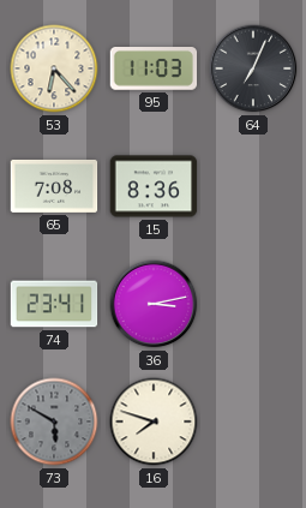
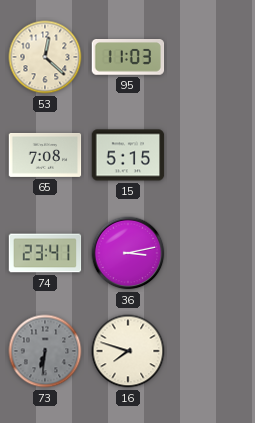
53: 6:23 -> 12:22 (45, 57)
64: 7:04 -> none (253, 68)
15: 8:36 -> 5:15 (128, 155)
73: 5:50 -> 6:31 (45, 351)
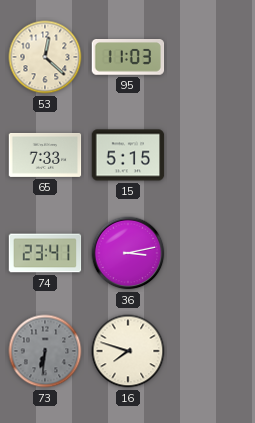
65: 7:08 -> 7:33 (45, 155)
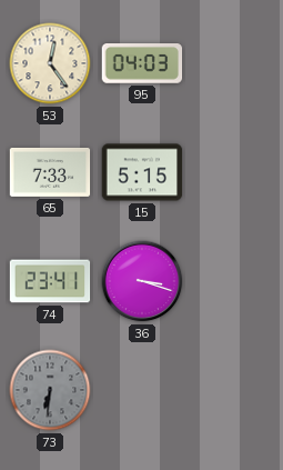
53: 12:22 -> 12:24 (50, 63)
95: 11:03 -> 04:03 (142, 64)
36: 3:13 -> 3:18 (142, 281)
16: 7:48 -> none (128, 351)
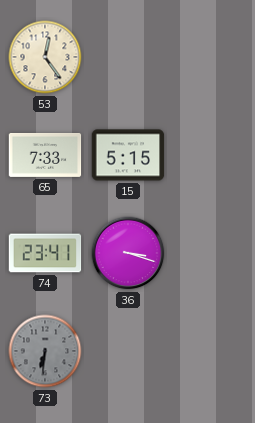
95: 04:03 -> none (142, 64)
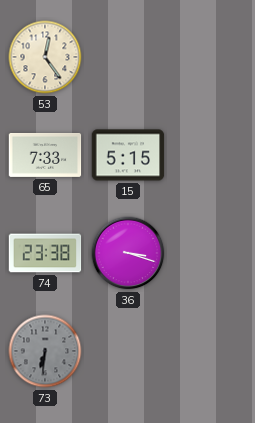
74: 23:41 -> 23:38 (45, 253)
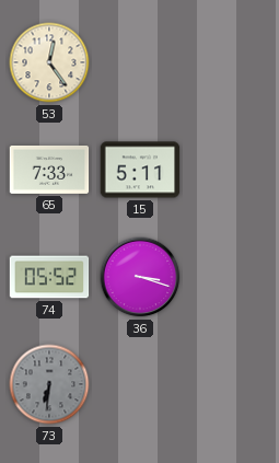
15: 5:15 -> 5:11 (140, 170)
74: 23:38 -> 05:52 (49, 277)
